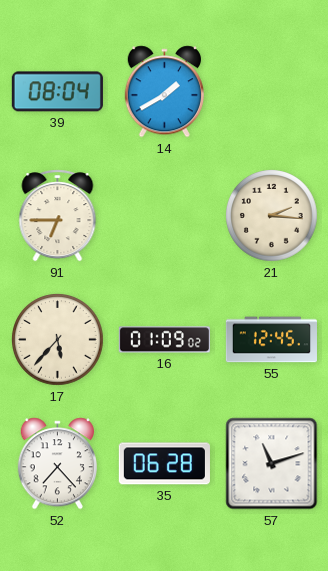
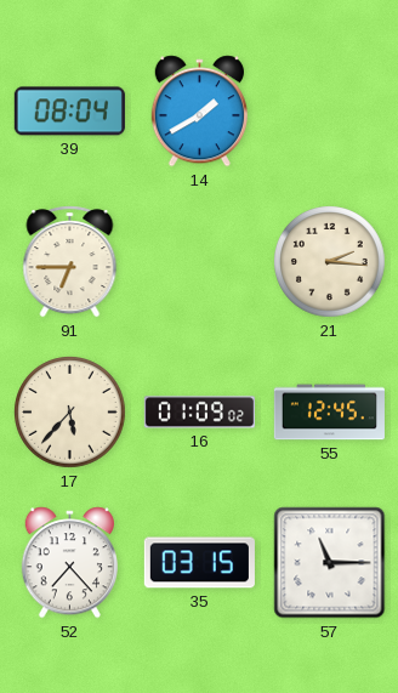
35: 06:28 -> 03:15 (199, 563)
57: 11:12 -> 11:15 (330, 563)
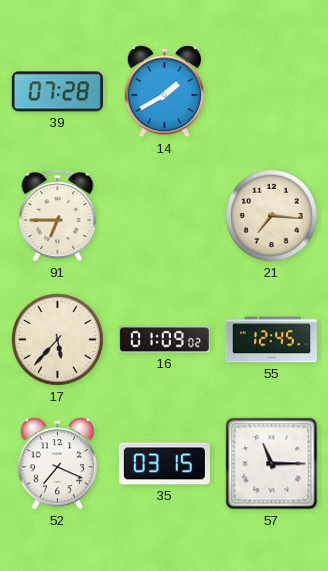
39: 08:04 -> 07:28 (57, 92)
21: 2:16 -> 7:16 (272, 216)
52: 7:23 -> 7:19 (57, 464)
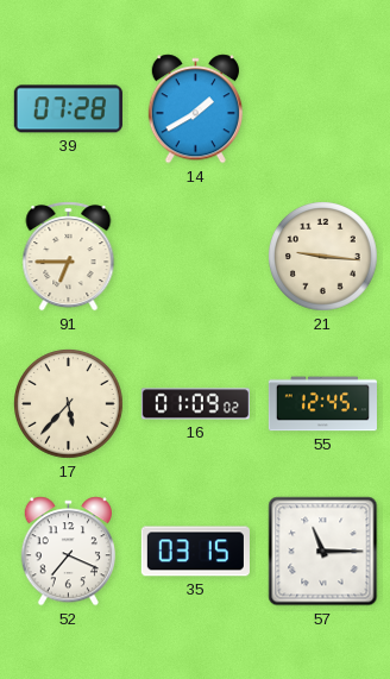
21: 7:16 -> 9:16 (323, 257)
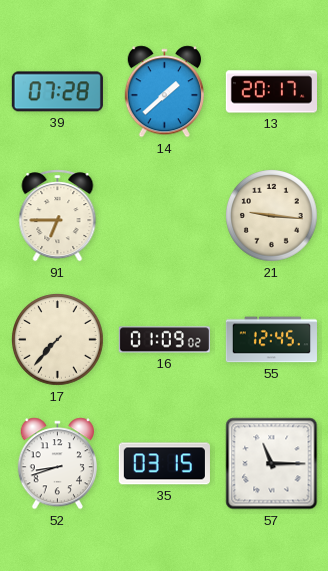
14: 1:40 -> 1:38 (164, 92)
13: none -> 20:17 (271, 92)
17: 5:37 -> 7:37 (58, 340)
52: 7:19 -> 8:42 (57, 464)
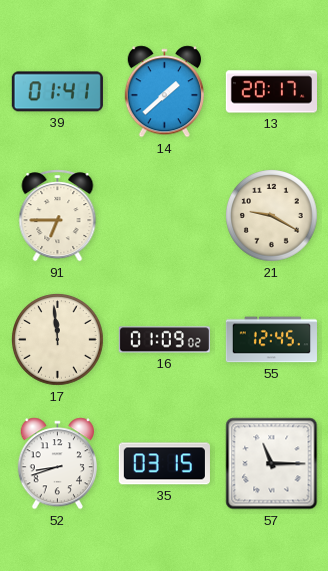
39: 07:28 -> 01:41 (57, 92)
21: 9:16 -> 9:20 (272, 216)
17: 7:37 -> 11:59 (58, 340)
